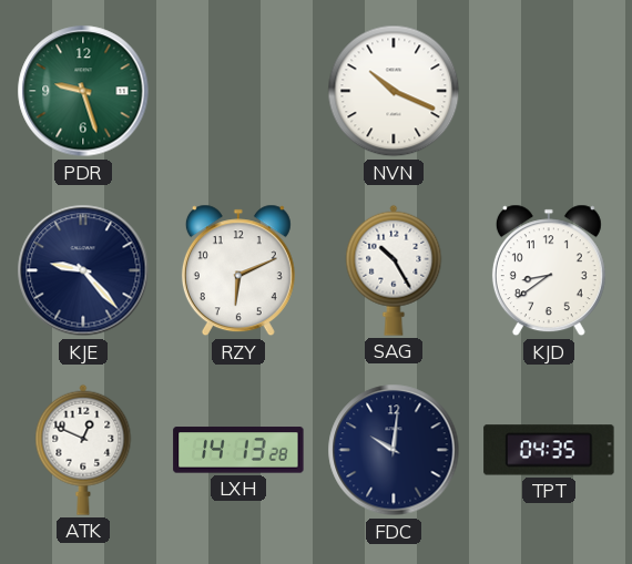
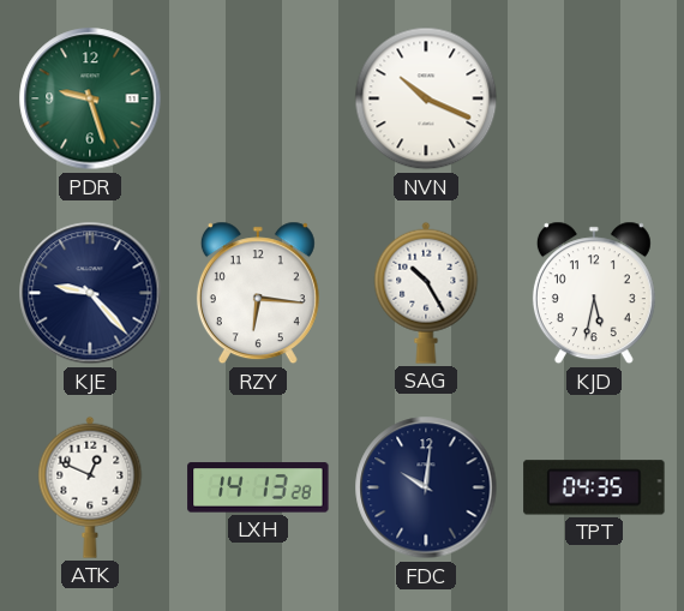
RZY: 6:11 -> 6:16 (258, 293)
KJD: 8:39 -> 5:32 (594, 293)
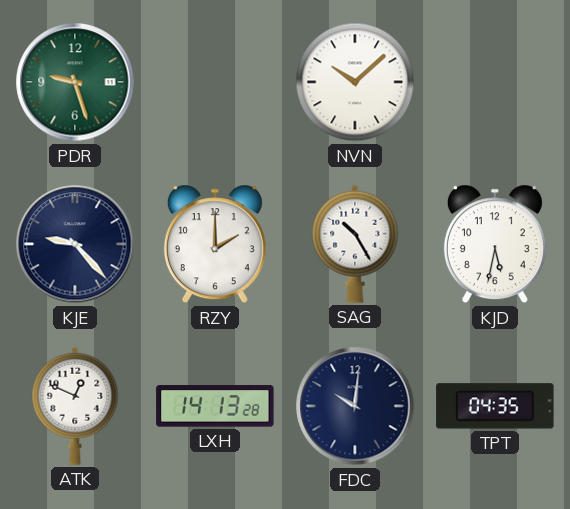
NVN: 10:19 -> 10:08 (355, 82)
RZY: 6:16 -> 2:00 (215, 244)
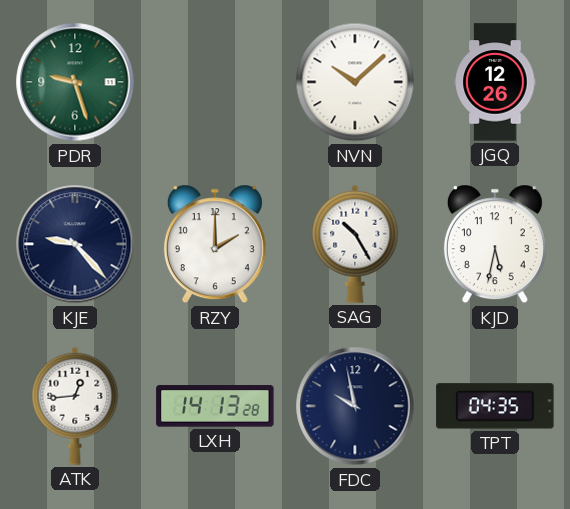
JGQ: none -> 12:26 (495, 82)
ATK: 12:49 -> 12:44 (75, 406)
FDC: 10:01 -> 9:58 (355, 406)
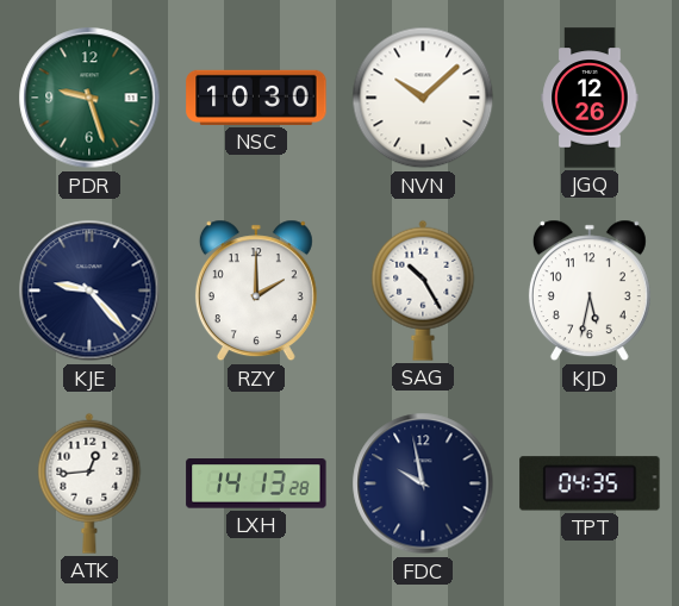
NSC: none -> 10:30 (256, 98)
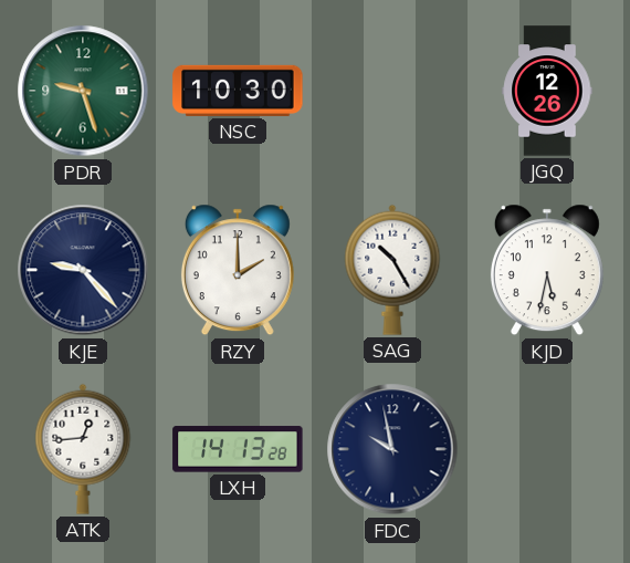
NVN: 10:08 -> none (423, 98)
TPT: 04:35 -> none (590, 483)
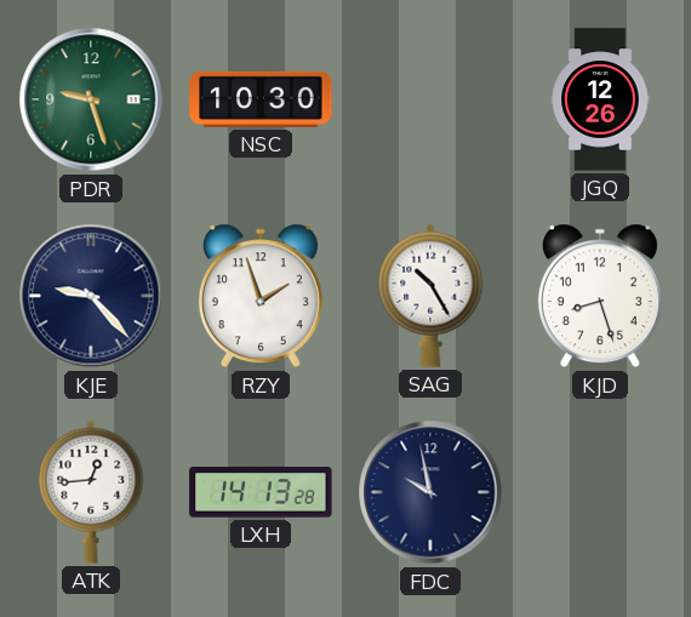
RZY: 2:00 -> 1:57 (261, 296)
KJD: 5:32 -> 8:27 (600, 296)
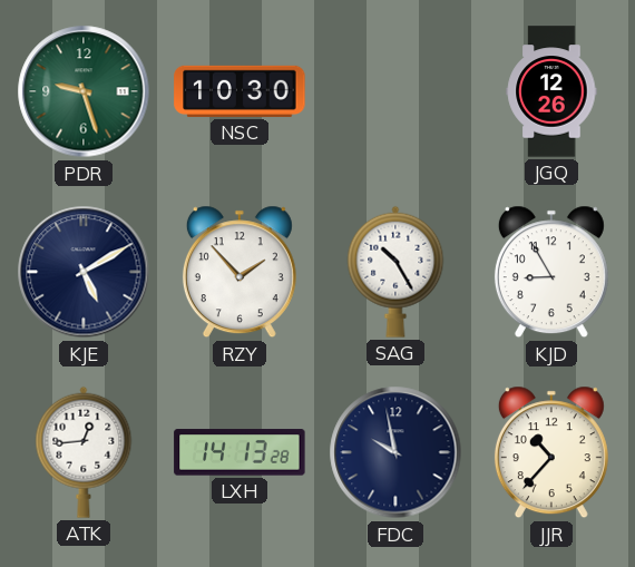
KJE: 9:23 -> 5:10 (84, 272)
RZY: 1:57 -> 1:53 (240, 272)
KJD: 8:27 -> 8:55 (551, 272)
JJR: none -> 10:37 (551, 452)
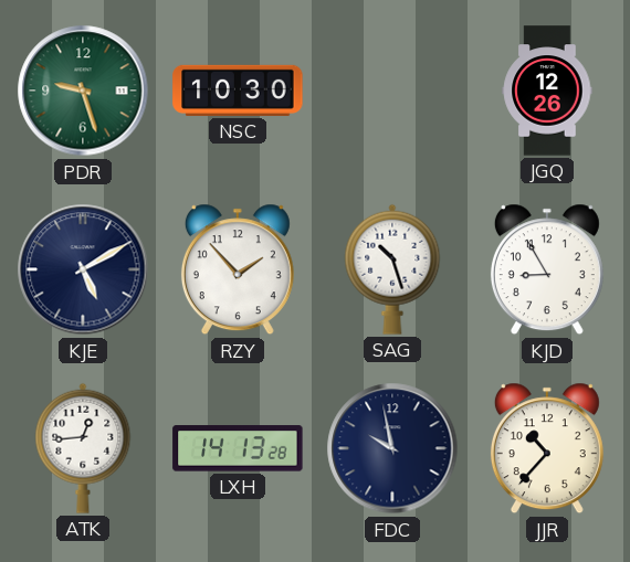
SAG: 10:25 -> 10:27 (392, 269)
